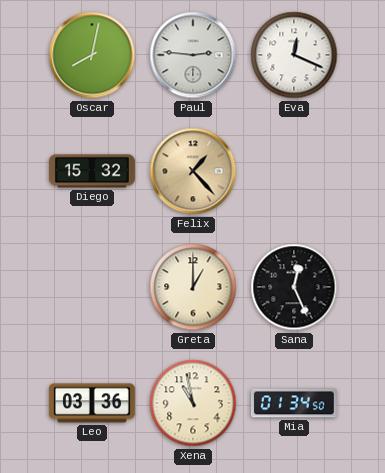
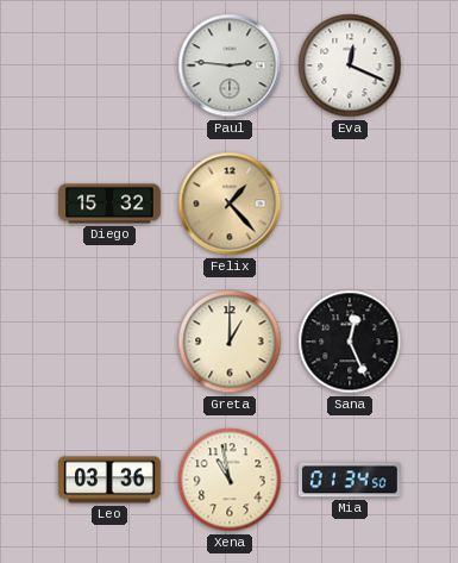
Oscar: 8:02 -> none (92, 55)
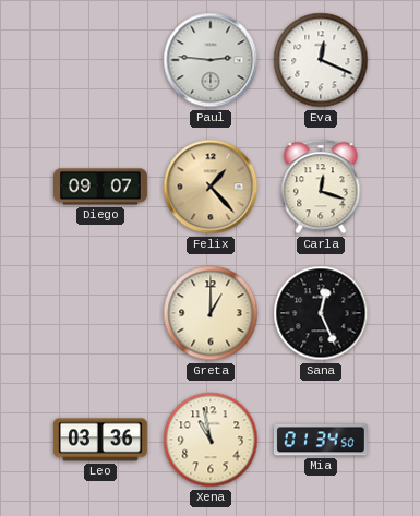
Diego: 15:32 -> 09:07 (101, 187)
Carla: none -> 12:18 (321, 187)
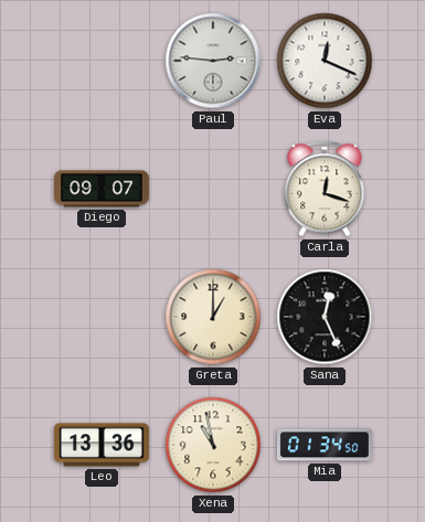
Felix: 1:23 -> none (211, 187)
Leo: 03:36 -> 13:36 (102, 445)
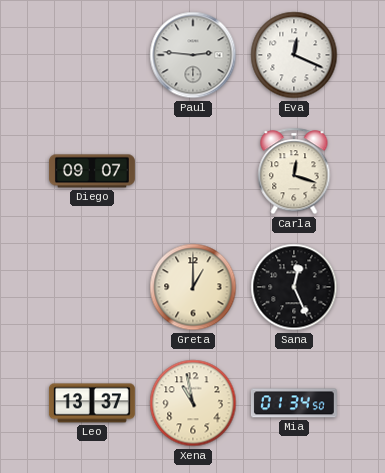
Leo: 13:36 -> 13:37 (92, 403)
